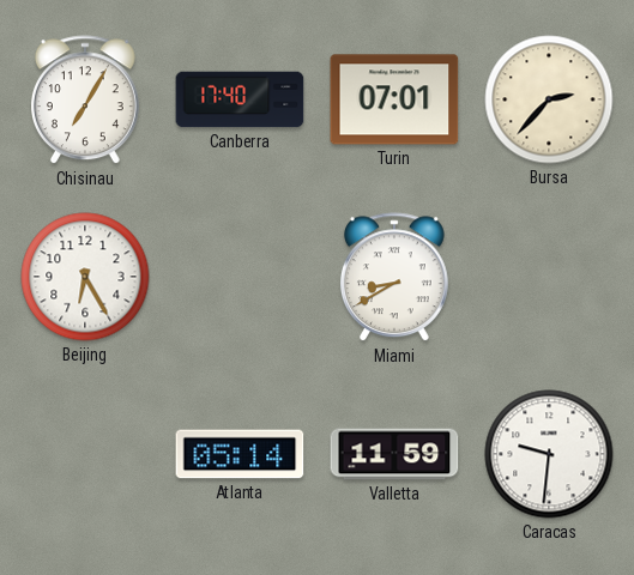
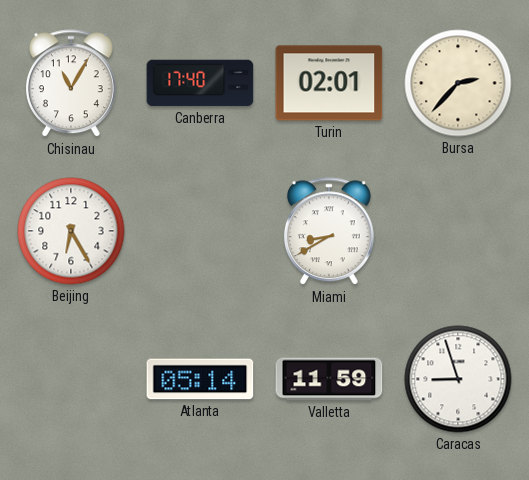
Chisinau: 7:05 -> 11:05 (71, 84)
Turin: 07:01 -> 02:01 (329, 83)
Caracas: 9:31 -> 8:57 (458, 379)
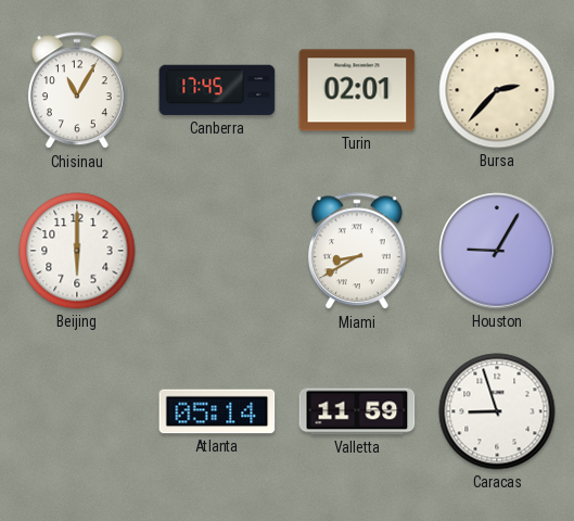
Canberra: 17:40 -> 17:45 (217, 90)
Beijing: 6:25 -> 6:00 (77, 251)
Houston: none -> 9:05 (497, 251)
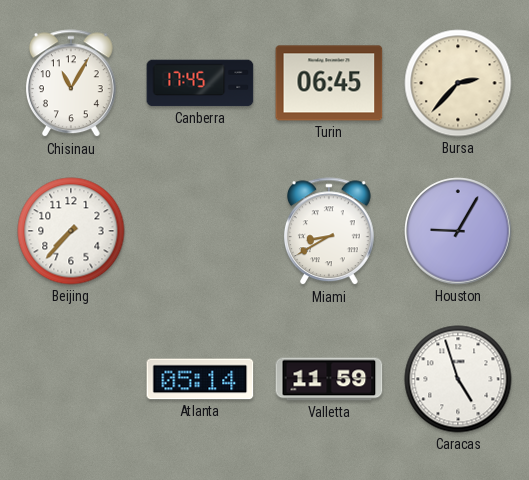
Turin: 02:01 -> 06:45 (329, 83)
Beijing: 6:00 -> 7:37 (71, 231)
Caracas: 8:57 -> 4:57 (458, 379)
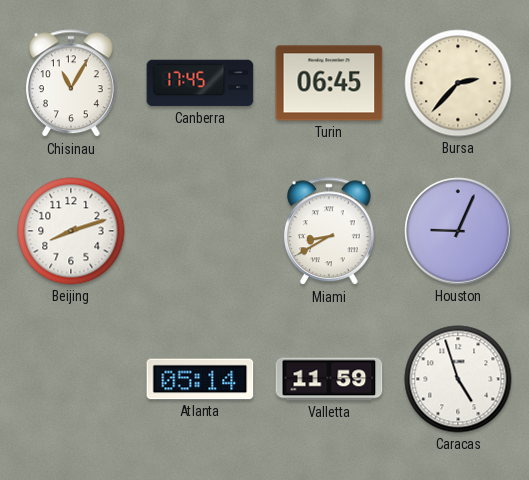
Beijing: 7:37 -> 8:12 (71, 231)
Houston: 9:05 -> 9:04 (458, 231)
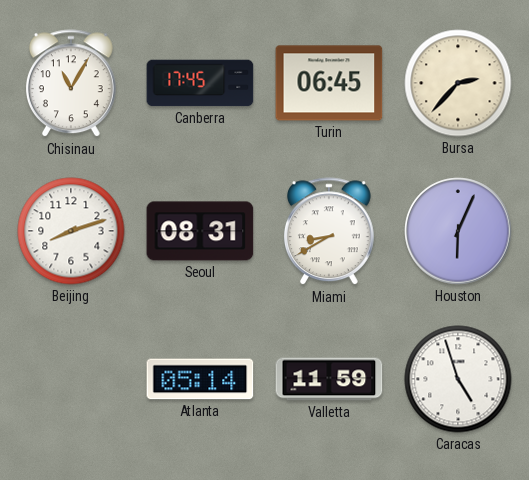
Seoul: none -> 08:31 (200, 231)
Houston: 9:04 -> 6:04 (458, 231)
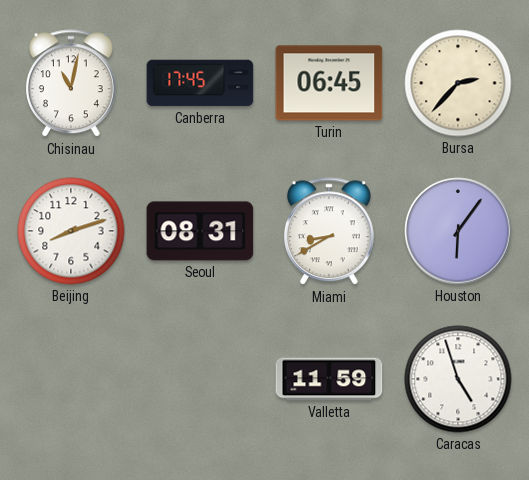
Chisinau: 11:05 -> 11:02 (71, 84)
Houston: 6:04 -> 6:06 (458, 231)
Atlanta: 05:14 -> none (200, 379)
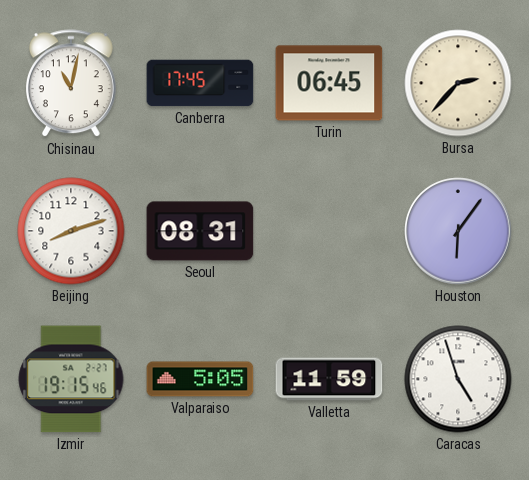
Miami: 8:40 -> none (329, 232)
Izmir: none -> 19:15 (71, 379)
Valparaiso: none -> 5:05 (200, 379)
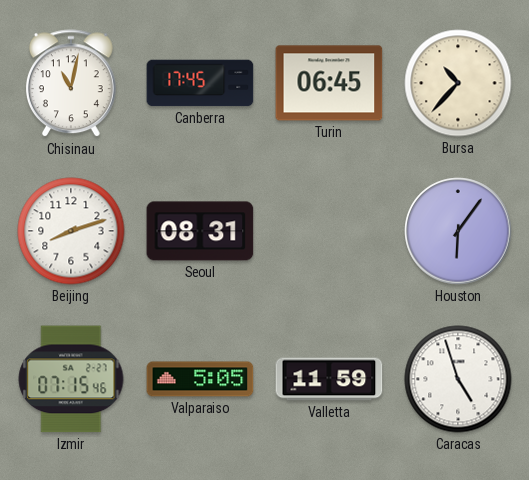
Bursa: 2:37 -> 10:37 (458, 83)
Izmir: 19:15 -> 07:15 (71, 379)
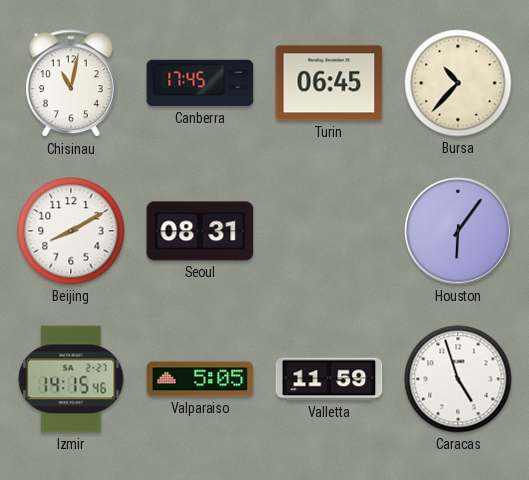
Beijing: 8:12 -> 8:10 (71, 231)
Izmir: 07:15 -> 14:15 (71, 379)
